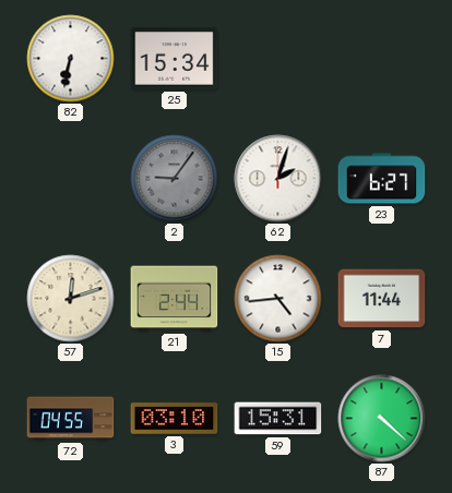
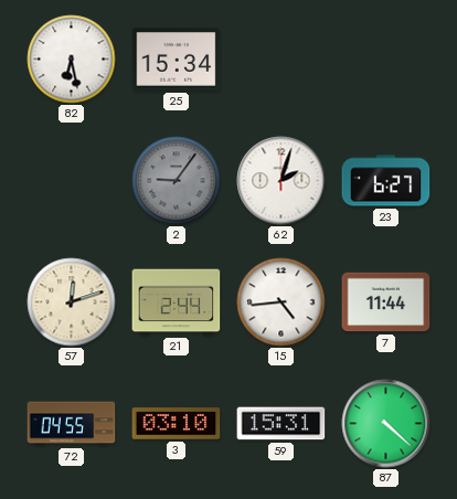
82: 6:32 -> 6:28 (72, 60)
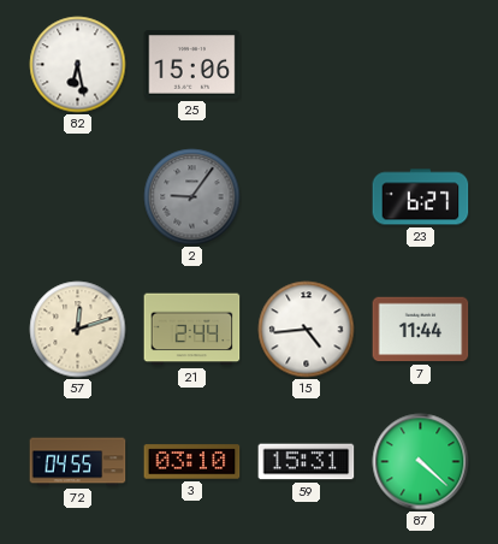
25: 15:34 -> 15:06 (192, 65)
62: 2:03 -> none (281, 181)
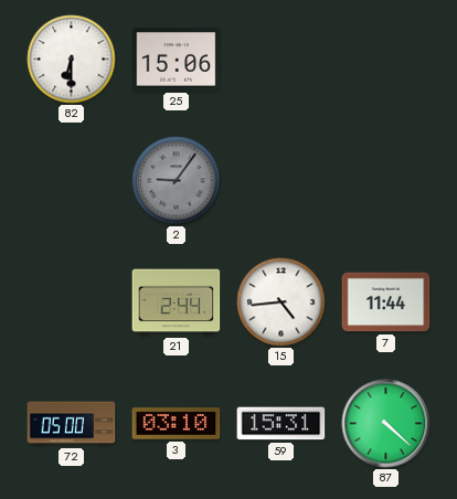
82: 6:28 -> 6:30 (72, 60)
23: 6:27 -> none (421, 197)
57: 12:12 -> none (78, 330)
72: 04:55 -> 05:00 (72, 424)
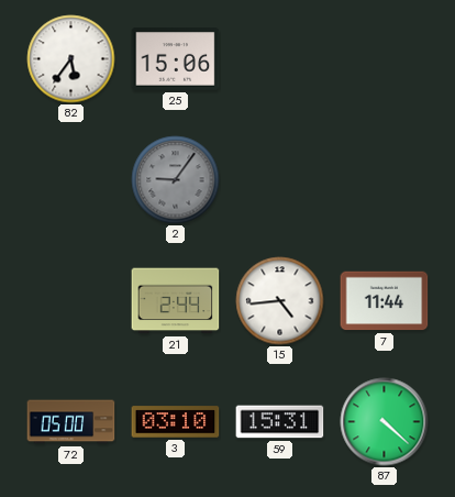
82: 6:30 -> 5:36 (71, 59)
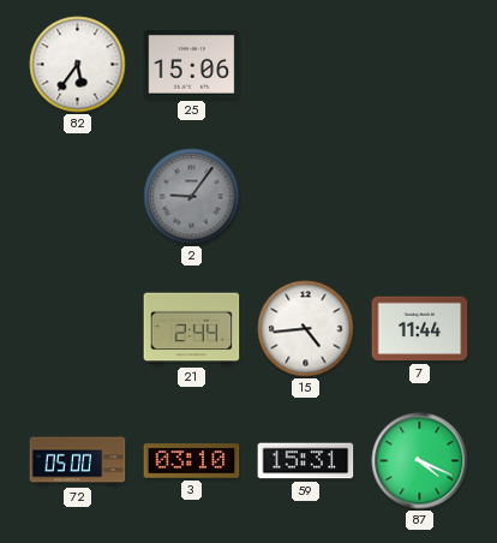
87: 4:22 -> 4:19 (420, 461)
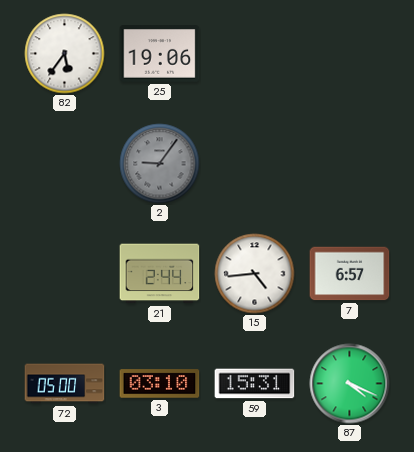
25: 15:06 -> 19:06 (160, 54)
7: 11:44 -> 6:57 (350, 274)
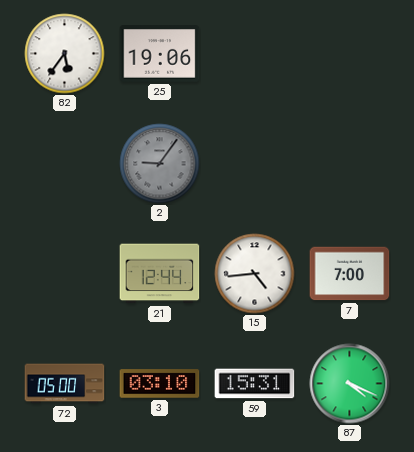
21: 2:44 -> 12:44 (160, 274)
7: 6:57 -> 7:00 (350, 274)
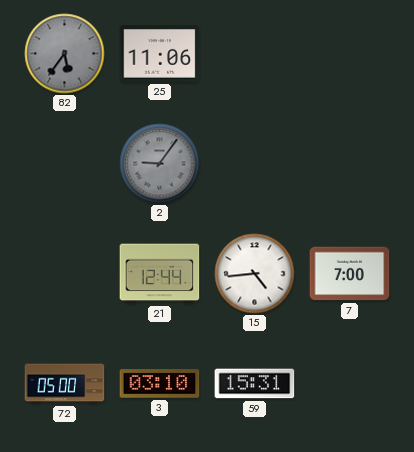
82 dial: white -> grey (65, 54)
25: 19:06 -> 11:06 (160, 54)
87: 4:19 -> none (350, 384)
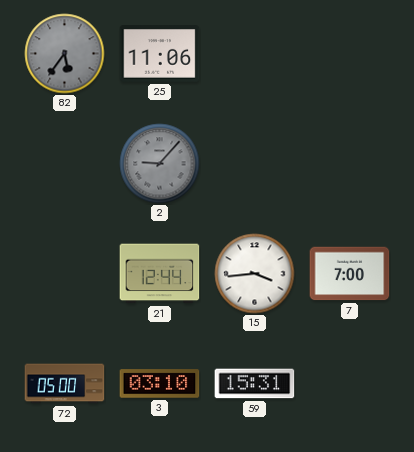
2: 9:06 -> 9:07 (160, 164)
15: 4:44 -> 3:44 (255, 274)
